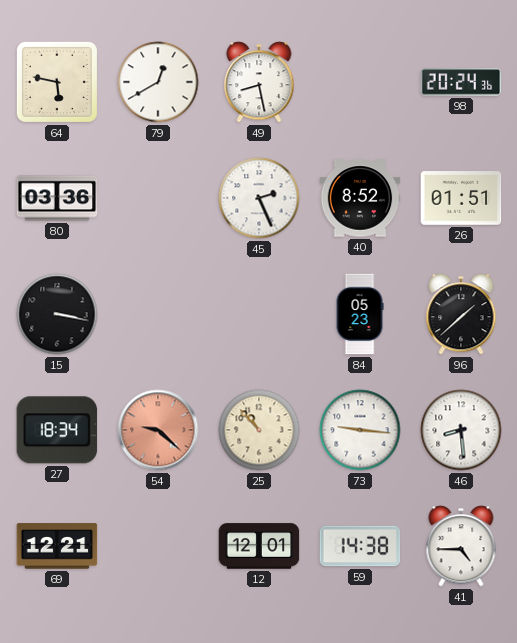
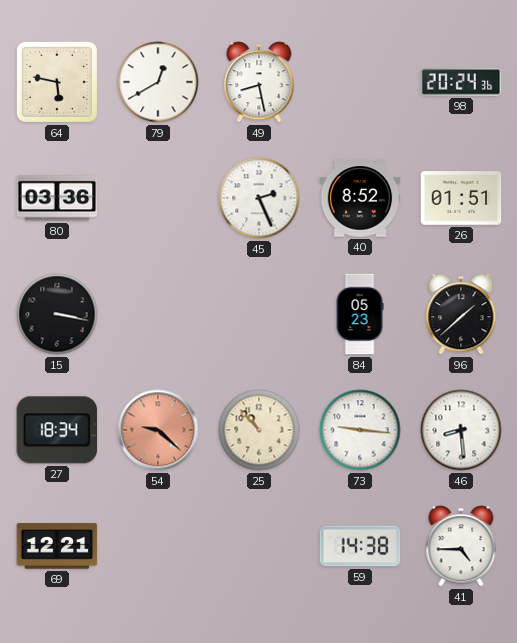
12: 12:01 -> none (259, 546)
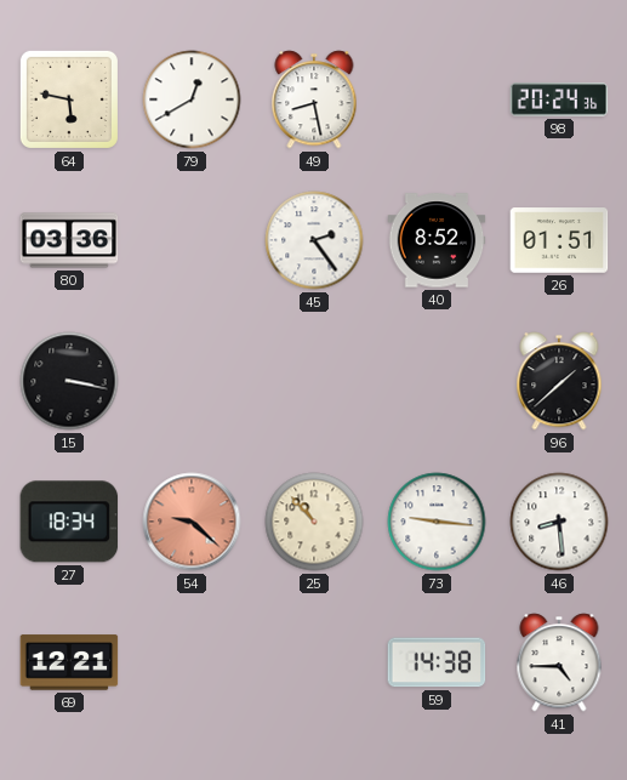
45: 2:26 -> 2:24 (314, 240)
84: 05:23 -> none (360, 314)
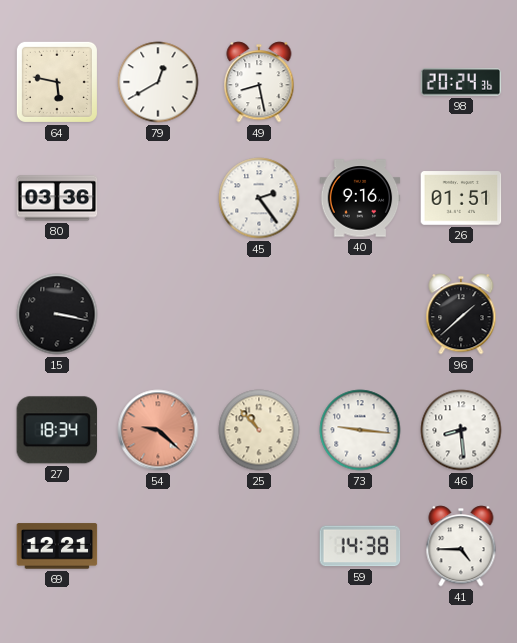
40: 8:52 -> 9:16 (360, 198)
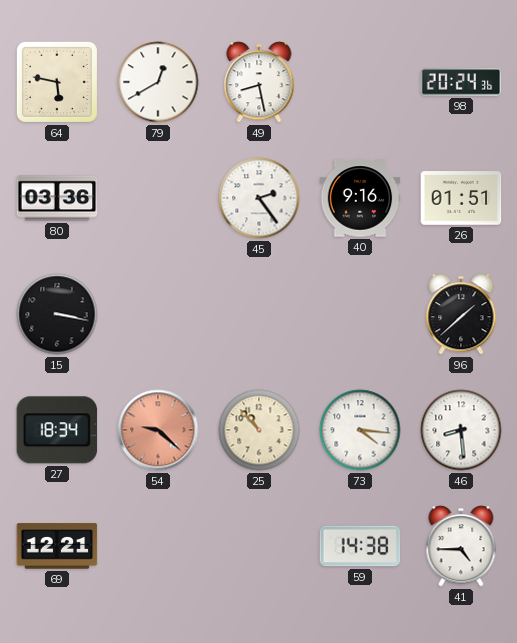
73: 9:16 -> 4:16 (360, 430)
